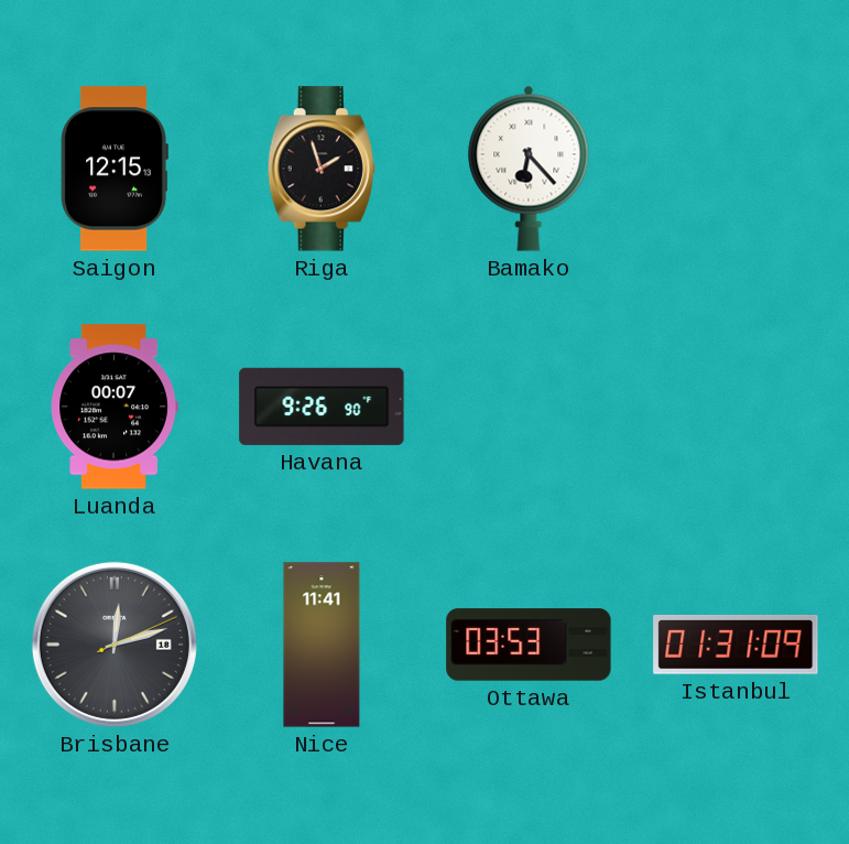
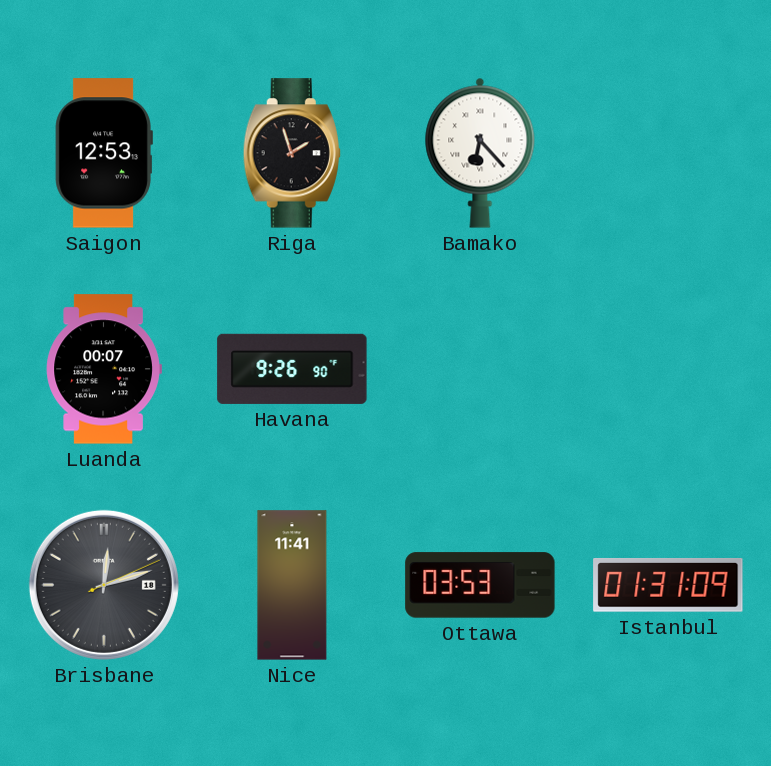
Saigon: 12:15 -> 12:53 (104, 153)
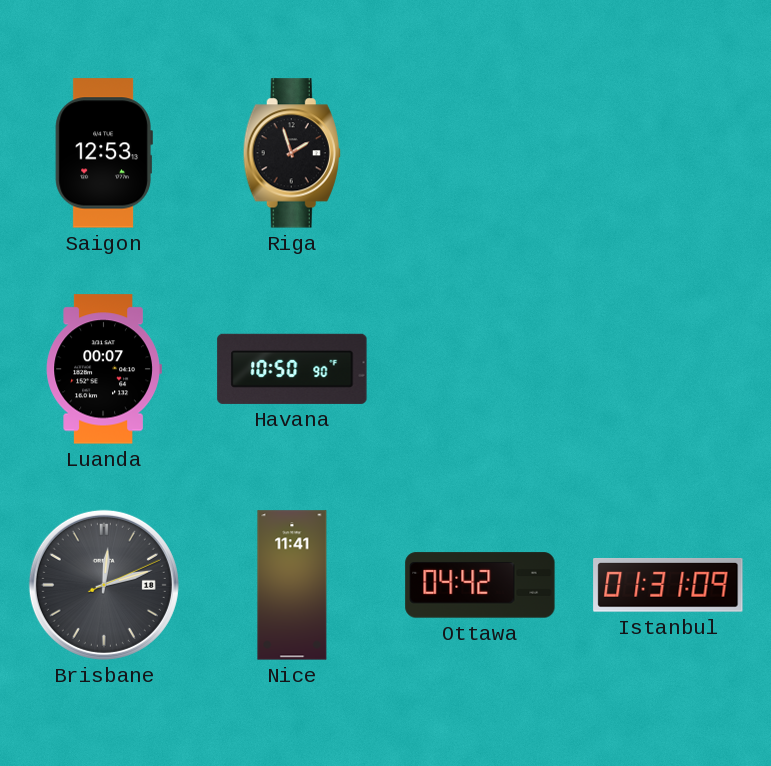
Bamako: 6:23 -> none (480, 153)
Havana: 9:26 -> 10:50 (292, 369)
Ottawa: 03:53 -> 04:42 (480, 585)
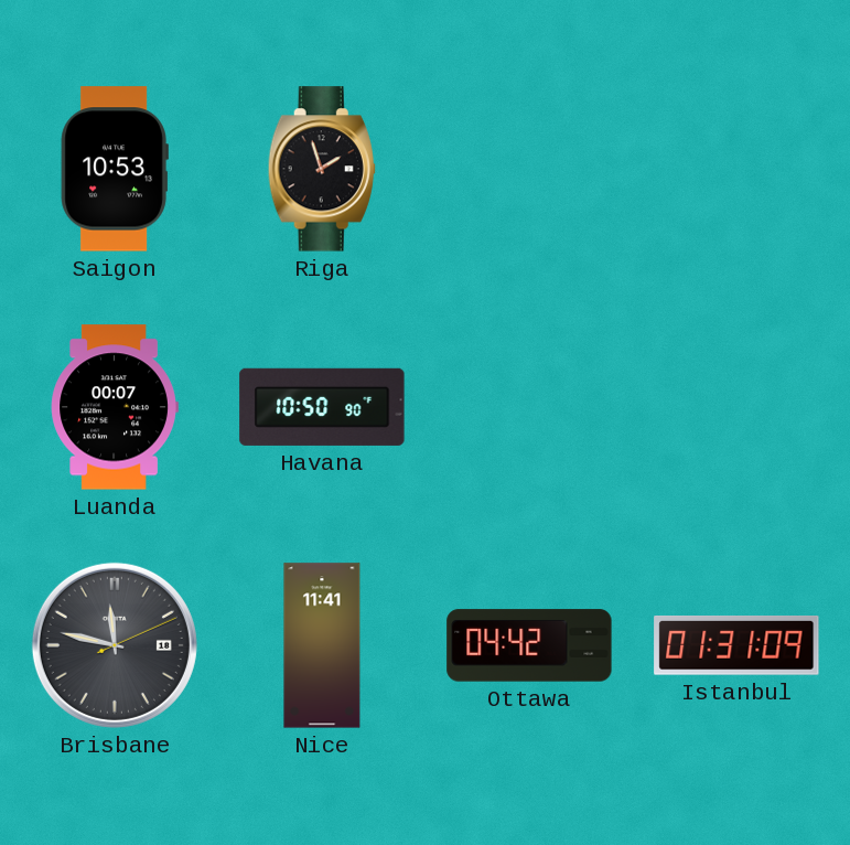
Saigon: 12:53 -> 10:53 (115, 169)
Brisbane: 12:12 -> 11:47 (115, 645)
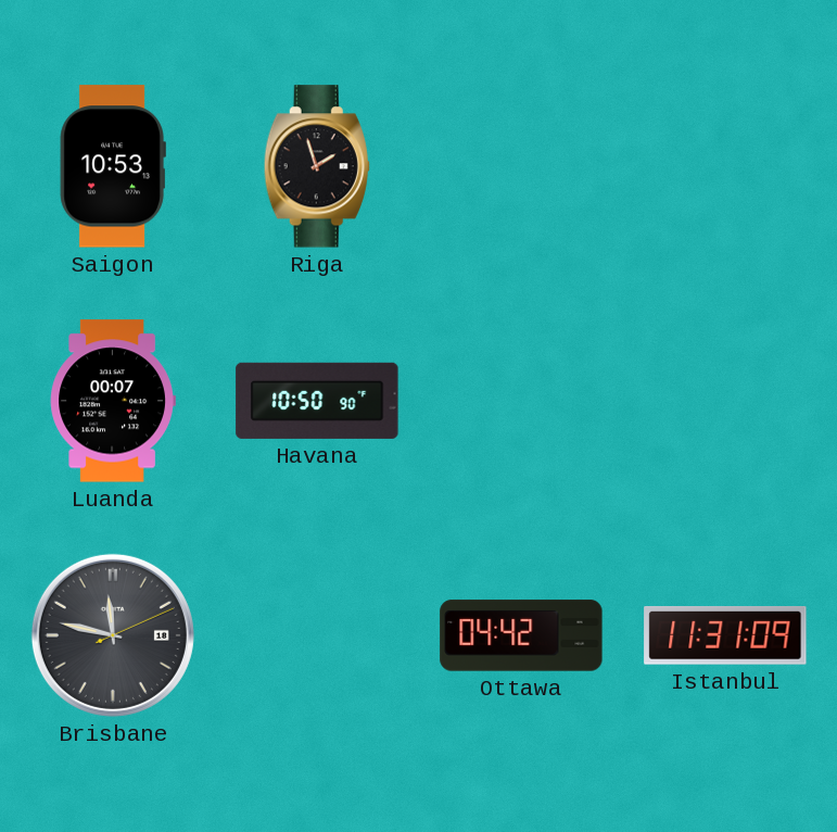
Nice: 11:41 -> none (322, 645)
Istanbul: 01:31 -> 11:31 (725, 636)
